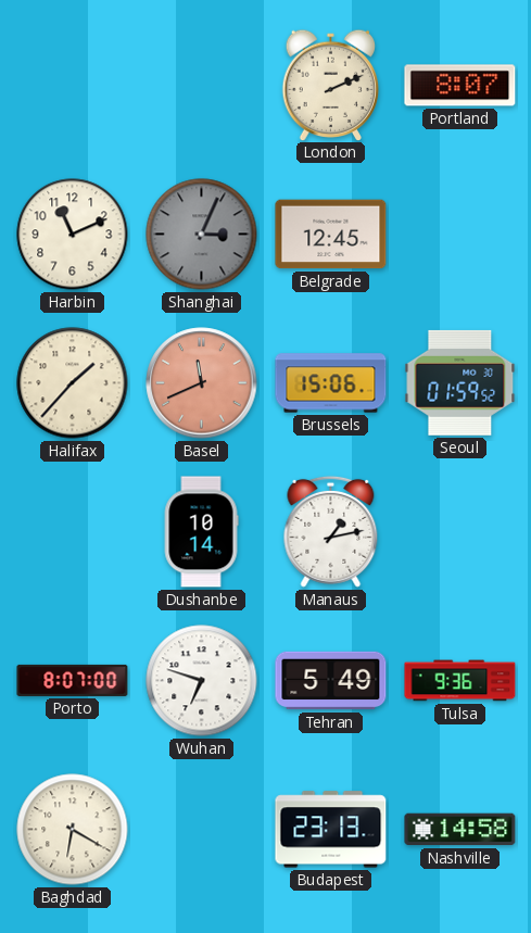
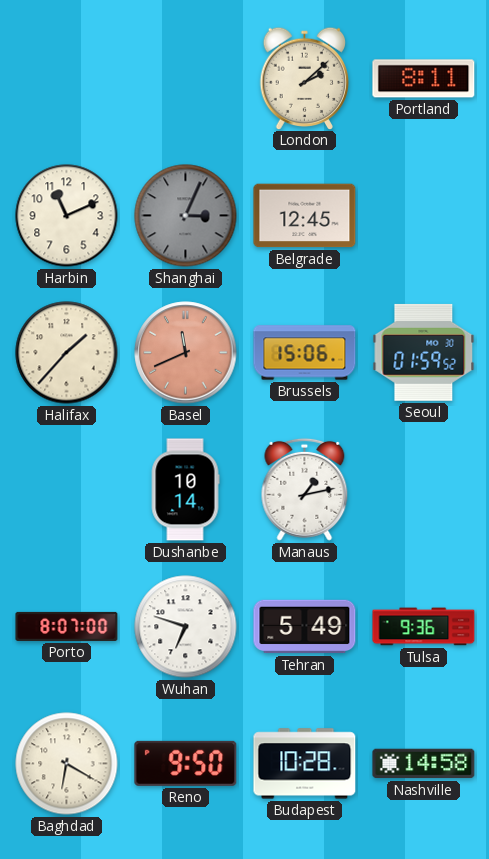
London: 2:11 -> 2:08 (305, 78)
Portland: 8:07 -> 8:11 (424, 79)
Reno: none -> 9:50 (186, 763)
Budapest: 23:13 -> 10:28 (305, 764)
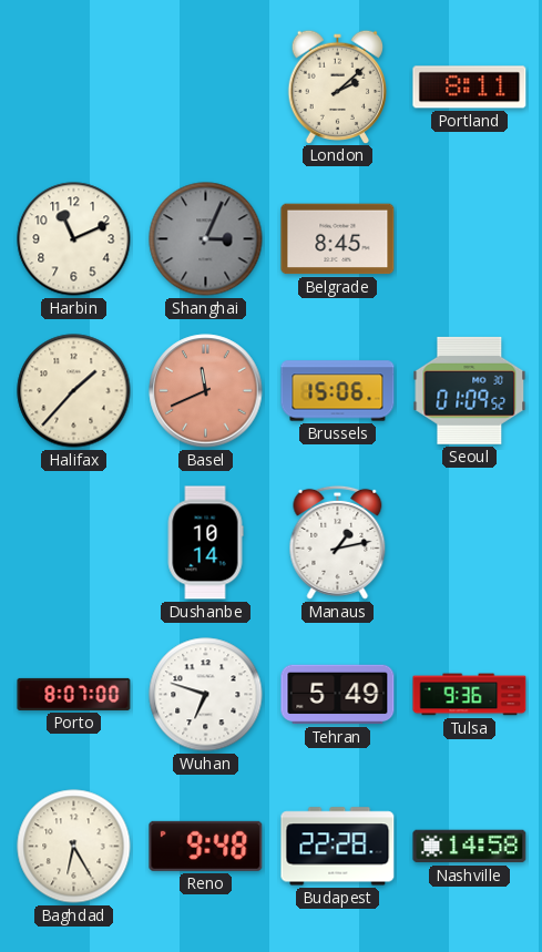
Belgrade: 12:45 -> 8:45 (338, 239)
Seoul: 01:59 -> 01:09 (470, 390)
Baghdad: 6:20 -> 6:25 (74, 847)
Reno: 9:50 -> 9:48 (206, 846)
Budapest: 10:28 -> 22:28 (338, 847)
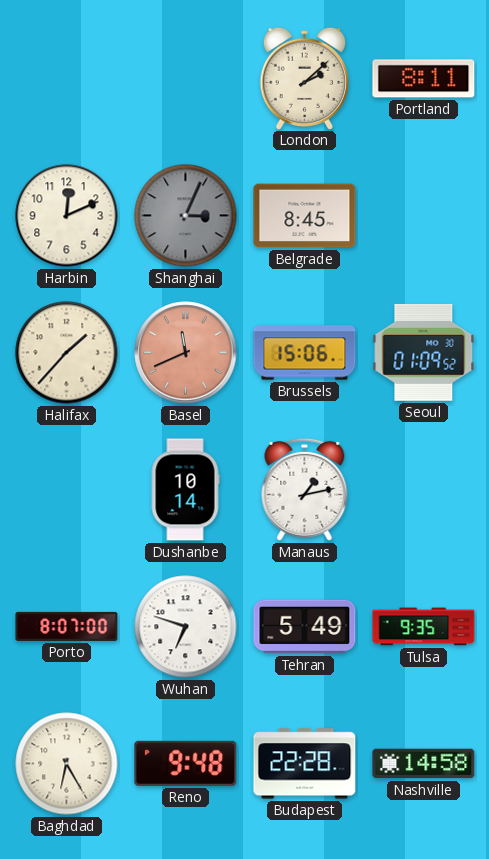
Harbin: 11:11 -> 12:11 (67, 216)
Tulsa: 9:36 -> 9:35 (424, 627)
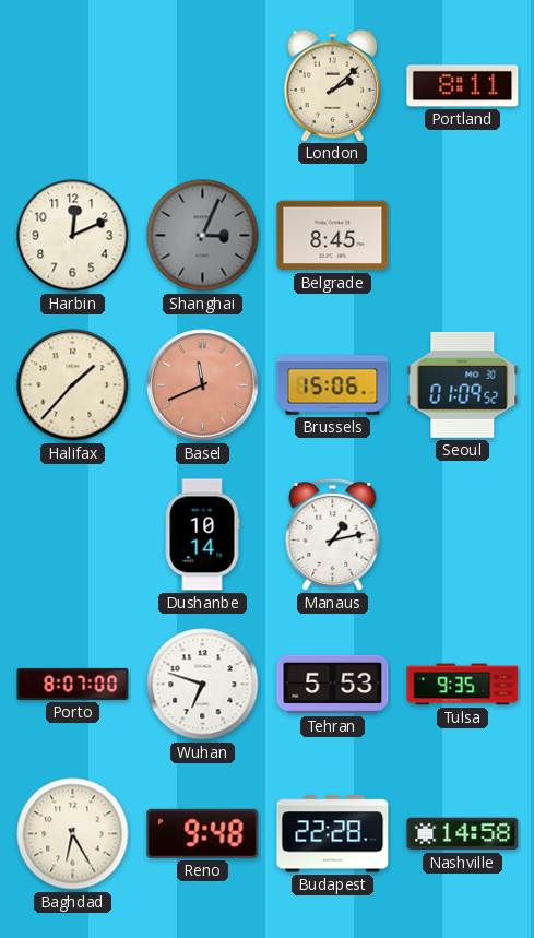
Tehran: 5:49 -> 5:53 (333, 685)
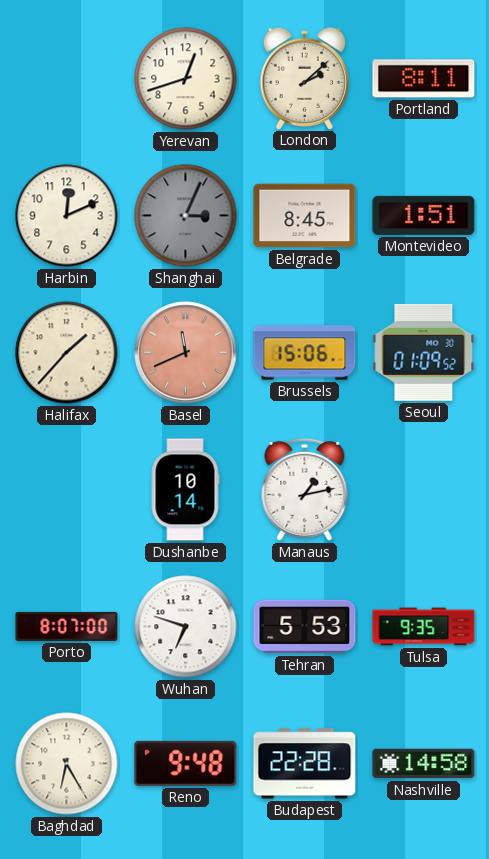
Yerevan: none -> 12:42 (186, 79)
Montevideo: none -> 1:51 (424, 215)
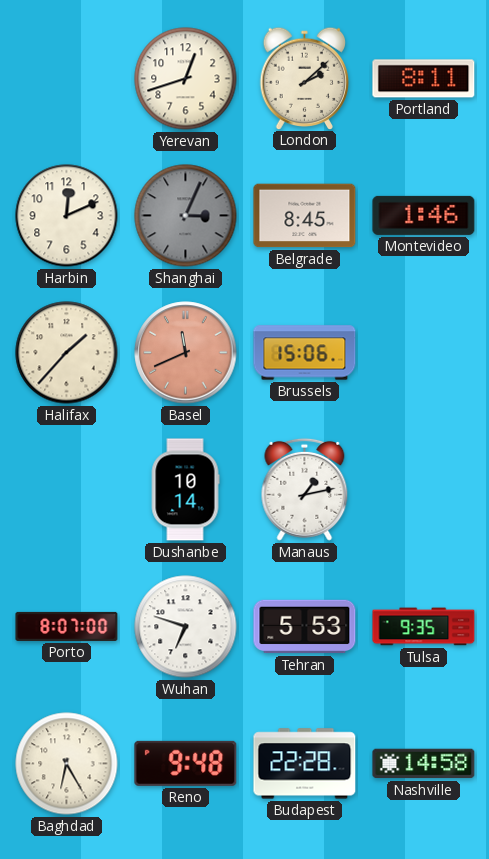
Montevideo: 1:51 -> 1:46 (424, 215)
Seoul: 01:09 -> none (424, 352)
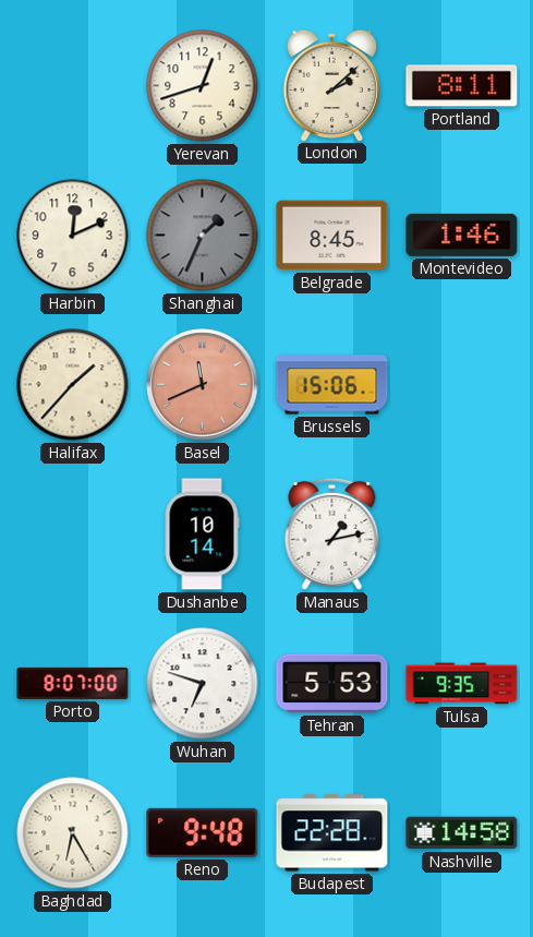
Shanghai: 3:04 -> 1:34 (203, 236)
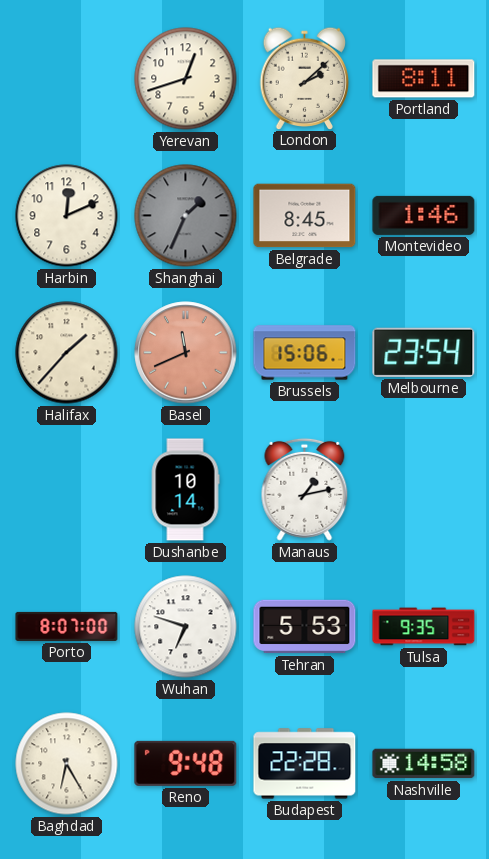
Melbourne: none -> 23:54 (424, 352)
